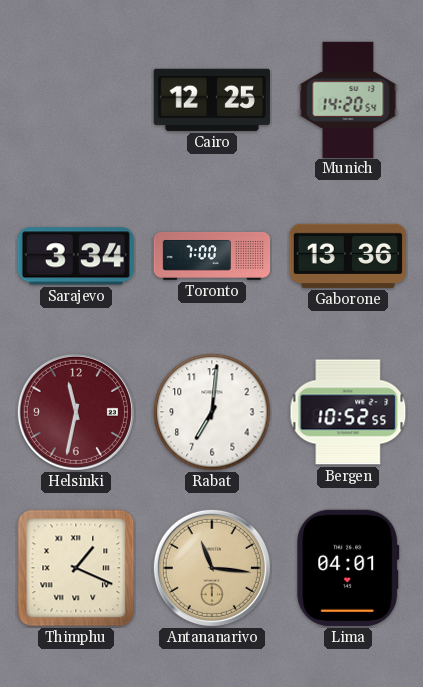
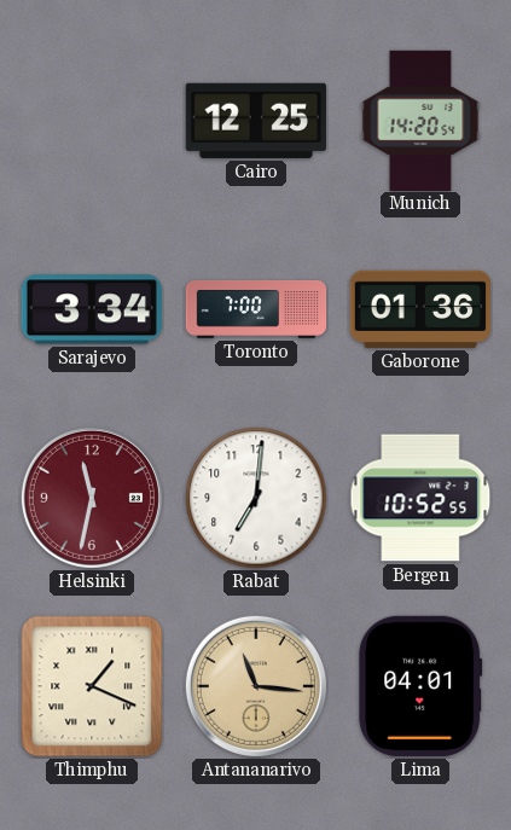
Gaborone: 13:36 -> 01:36 (419, 309)
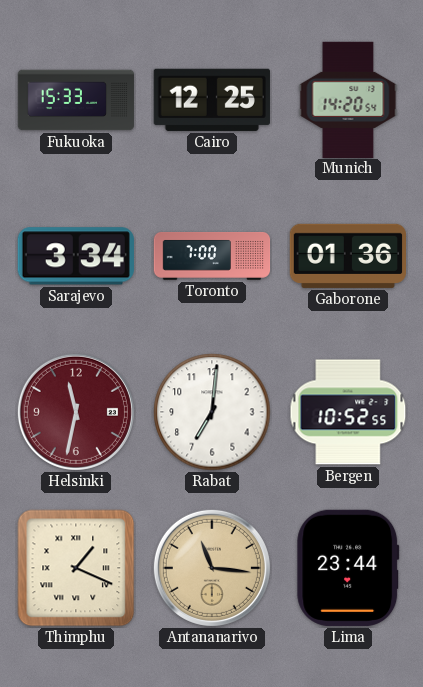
Fukuoka: none -> 15:33 (76, 100)
Lima: 04:01 -> 23:44 (348, 568)
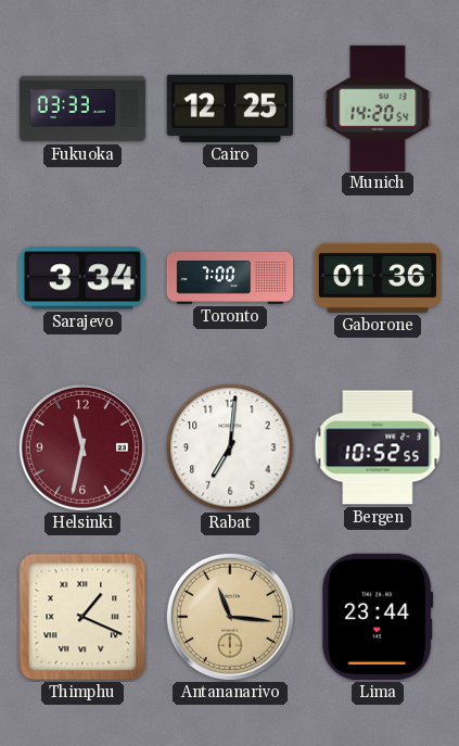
Fukuoka: 15:33 -> 03:33 (82, 109)
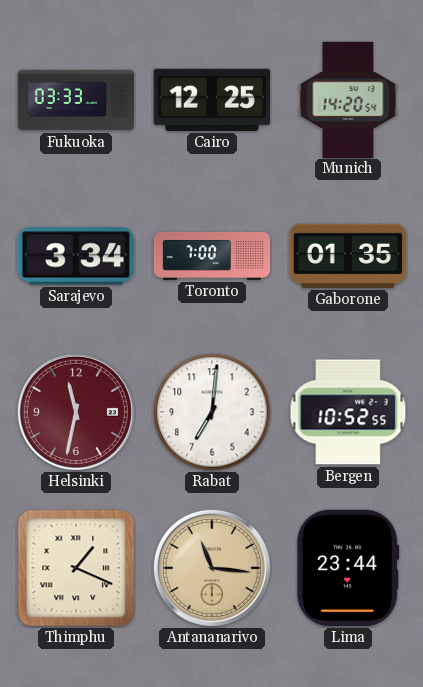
Gaborone: 01:36 -> 01:35 (347, 256)
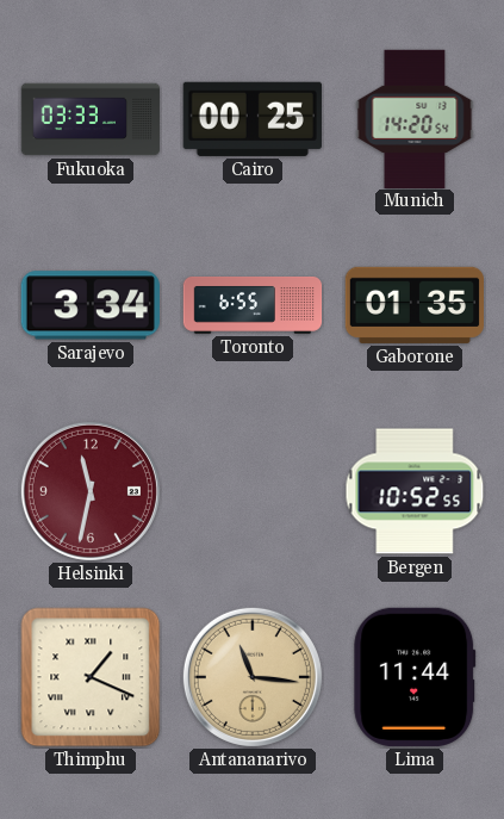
Cairo: 12:25 -> 00:25 (253, 119)
Toronto: 7:00 -> 6:55 (253, 306)
Rabat: 7:01 -> none (212, 412)
Lima: 23:44 -> 11:44 (415, 677)
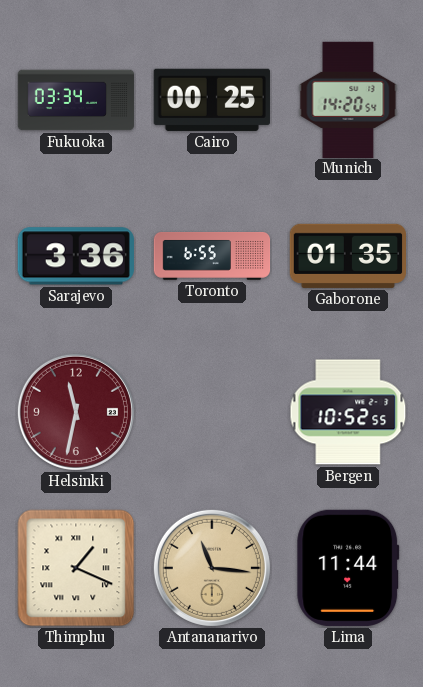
Fukuoka: 03:33 -> 03:34 (76, 100)
Sarajevo: 3:34 -> 3:36 (76, 256)
